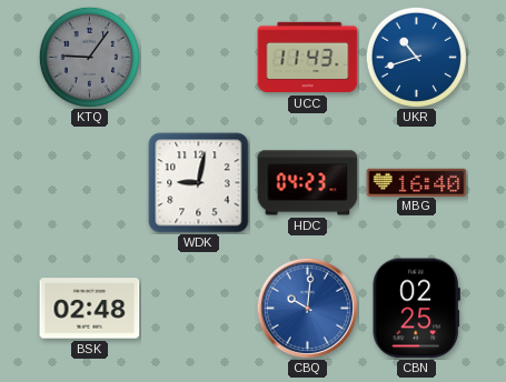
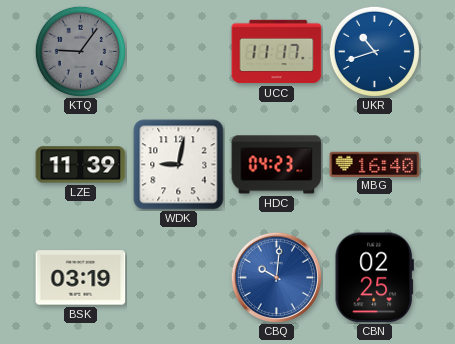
UCC: 11:43 -> 11:17 (277, 52)
LZE: none -> 11:39 (81, 165)
BSK: 02:48 -> 03:19 (81, 278)
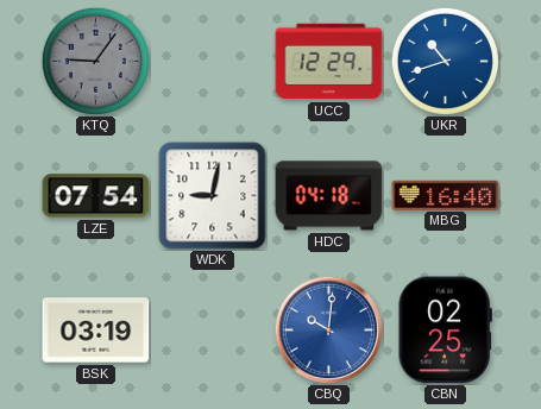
UCC: 11:17 -> 12:29 (329, 62)
LZE: 11:39 -> 07:54 (96, 196)
HDC: 04:23 -> 04:18 (329, 196)
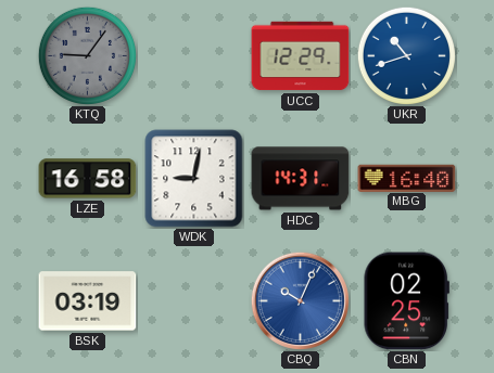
LZE: 07:54 -> 16:58 (88, 179)
HDC: 04:18 -> 14:31 (301, 179)
CBQ: 10:01 -> 10:04 (300, 300)
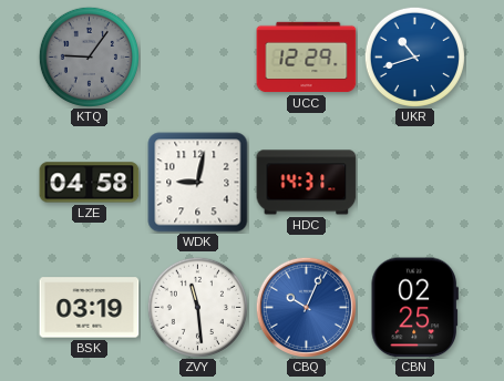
LZE: 16:58 -> 04:58 (90, 183)
MBG: 16:40 -> none (407, 178)
ZVY: none -> 11:29 (197, 307)
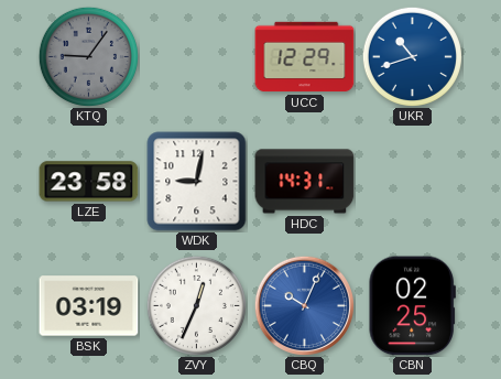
LZE: 04:58 -> 23:58 (89, 182)
ZVY: 11:29 -> 12:34 (196, 305)
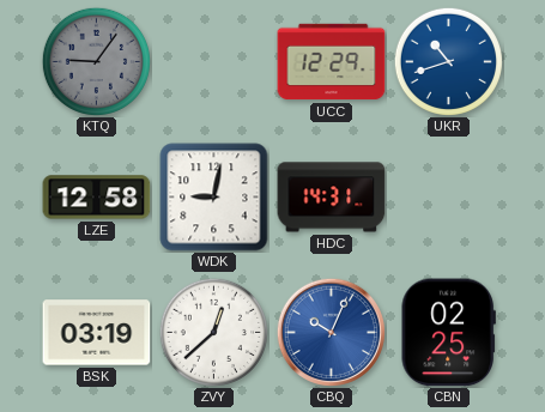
LZE: 23:58 -> 12:58 (97, 198)
ZVY: 12:34 -> 12:38 (213, 332)
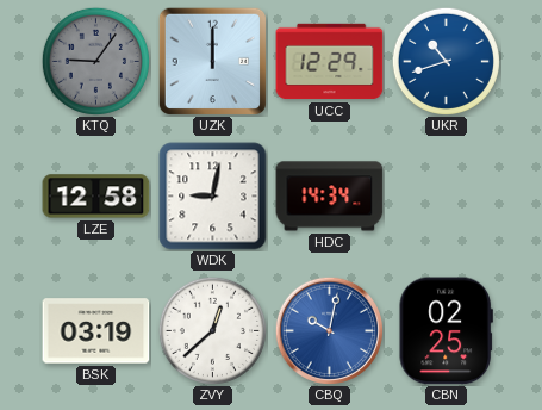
UZK: none -> 12:00 (212, 61)
HDC: 14:31 -> 14:34 (330, 197)
CBQ: 10:04 -> 10:02 (329, 330)
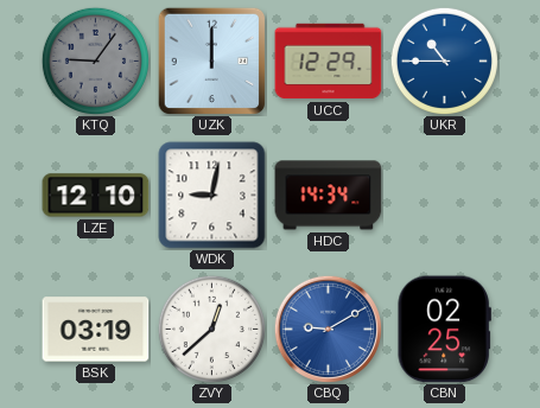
UKR: 10:42 -> 10:45 (444, 60)
LZE: 12:58 -> 12:10 (96, 196)
CBQ: 10:02 -> 9:10 (328, 329)
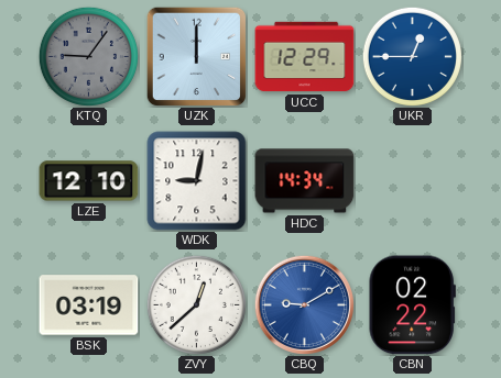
UKR: 10:45 -> 12:45 (412, 56)
CBN: 02:25 -> 02:22 (412, 305)
